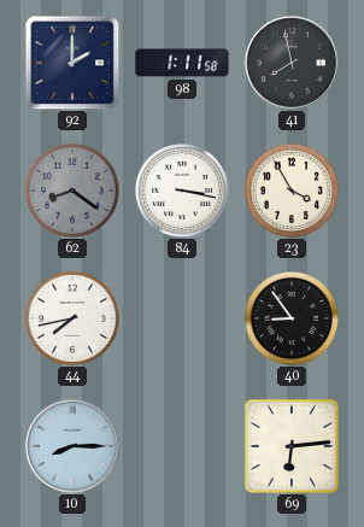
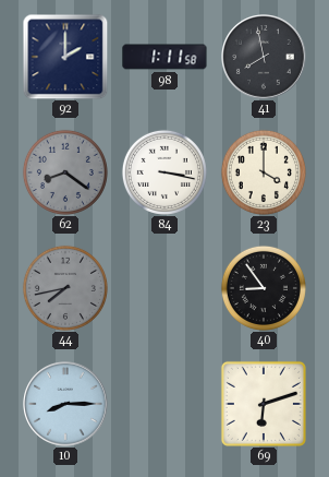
23: 3:55 -> 4:00 (264, 172)
44 dial: white -> grey (65, 288)
69: 6:14 -> 6:12 (264, 404)
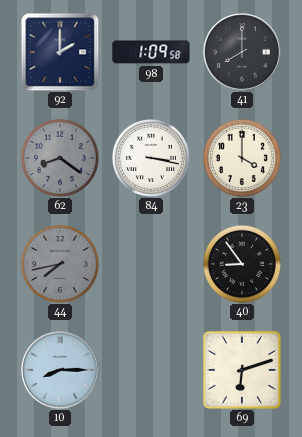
98: 1:11 -> 1:09 (151, 52)
41: 7:58 -> 8:00 (242, 52)
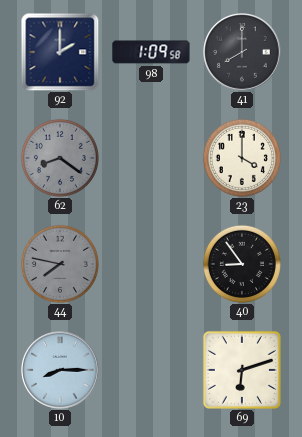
84: 3:17 -> none (151, 158)
44: 7:43 -> 7:47 (60, 264)
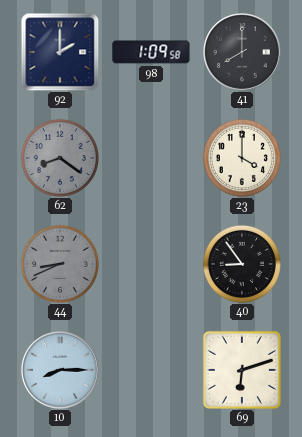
44: 7:47 -> 8:41 (60, 264)
